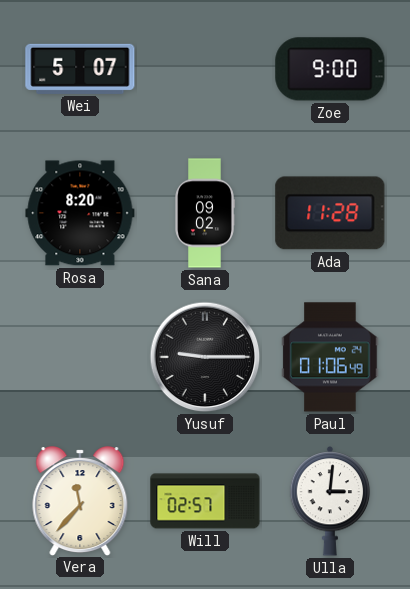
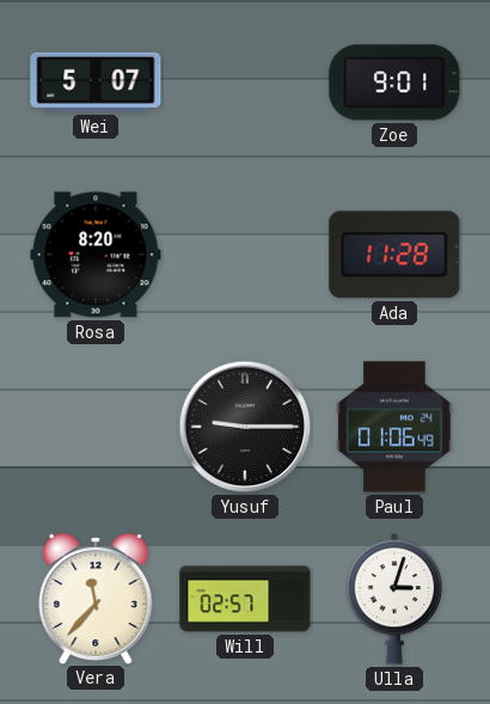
Zoe: 9:00 -> 9:01 (394, 82)
Sana: 09:02 -> none (205, 213)
Ulla: 3:01 -> 3:03 (394, 600)
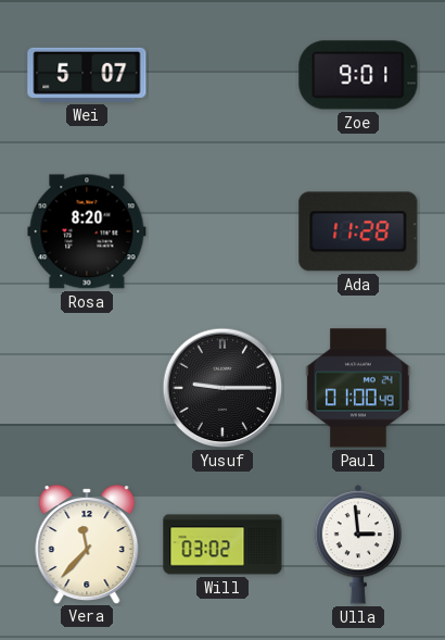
Paul: 01:06 -> 01:00 (358, 388)
Will: 02:57 -> 03:02 (223, 544)
Ulla: 3:03 -> 2:59 (358, 545)
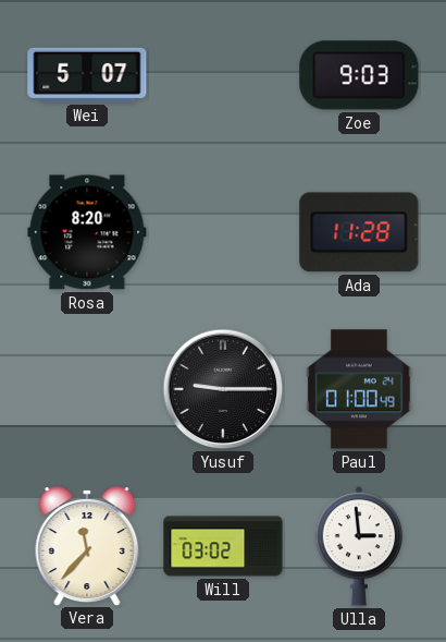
Zoe: 9:01 -> 9:03 (359, 75)
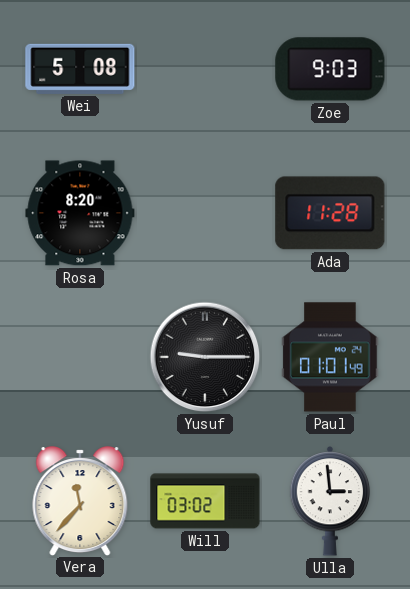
Wei: 5:07 -> 5:08 (80, 69)
Paul: 01:00 -> 01:01 (330, 357)
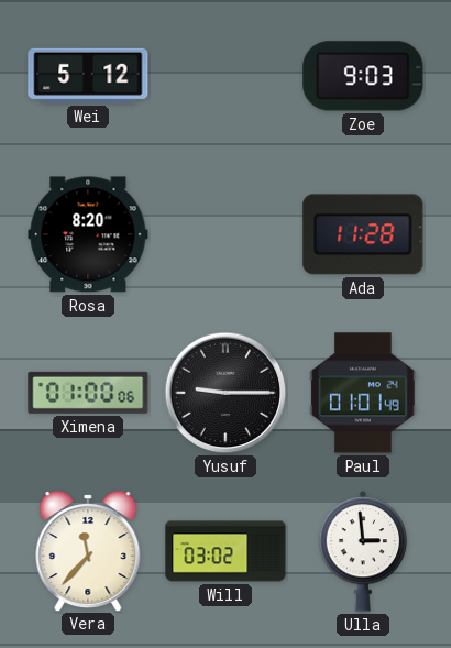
Wei: 5:08 -> 5:12 (88, 76)
Ximena: none -> 01:00 (88, 393)
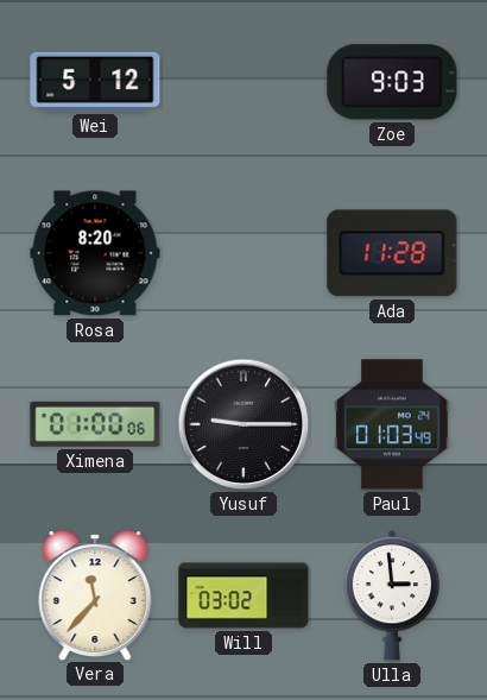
Paul: 01:01 -> 01:03 (392, 424)
